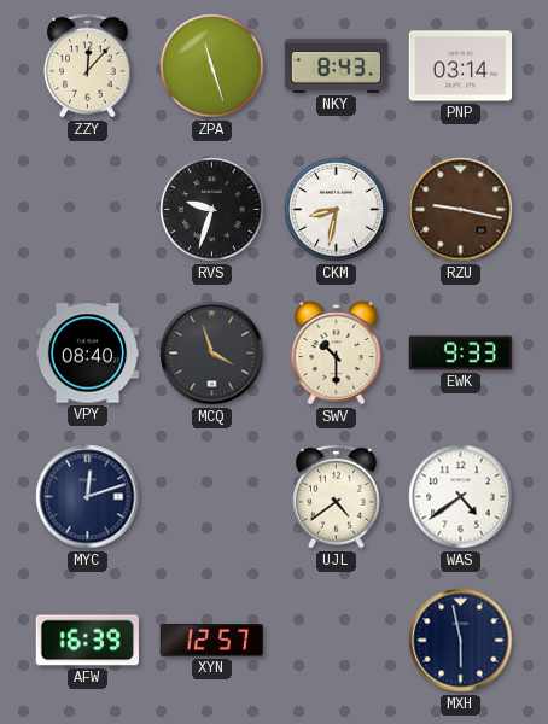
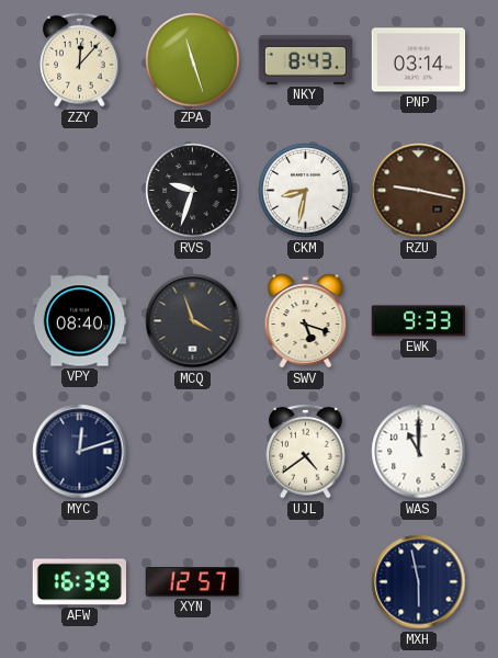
SWV: 10:30 -> 5:18 (306, 321)
WAS: 4:39 -> 11:00 (419, 452)
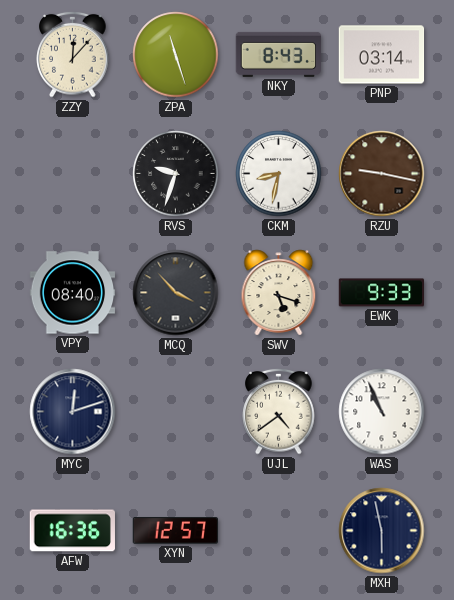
MCQ: 3:57 -> 3:53 (176, 293)
WAS: 11:00 -> 10:56 (382, 412)
AFW: 16:39 -> 16:36 (72, 531)
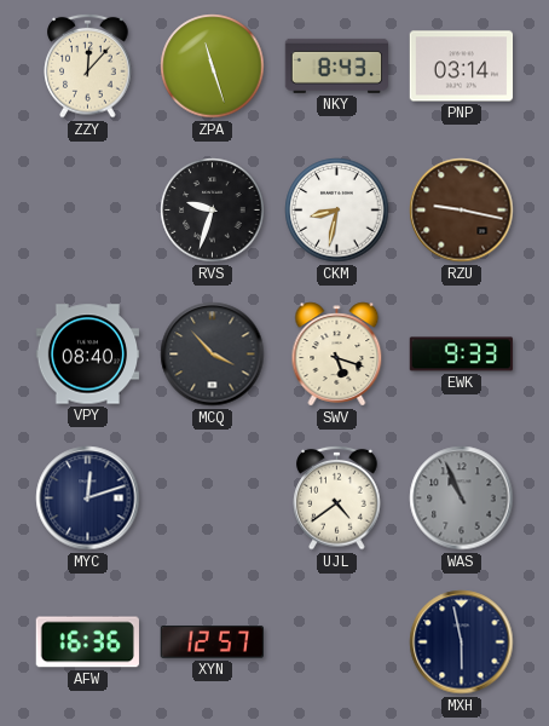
WAS dial: white -> grey (462, 499)
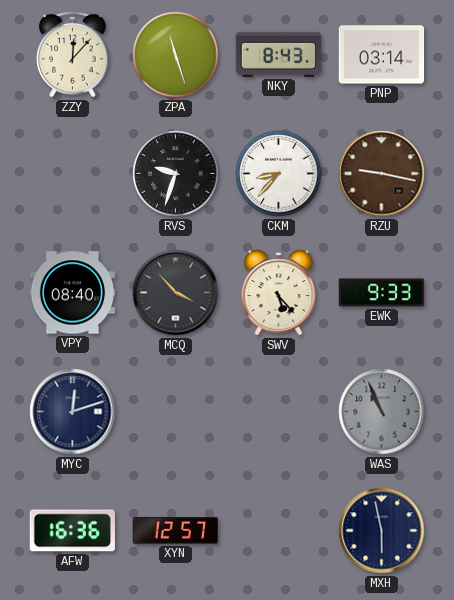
CKM: 8:32 -> 8:37 (279, 174)
SWV: 5:18 -> 5:23 (279, 293)
UJL: 4:39 -> none (337, 497)
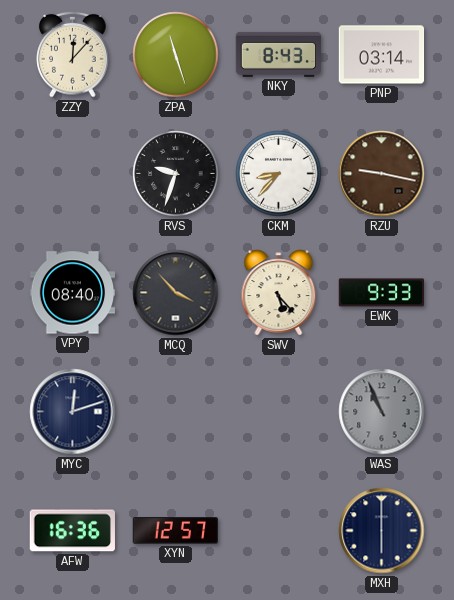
MXH: 5:58 -> 6:00 (382, 531)
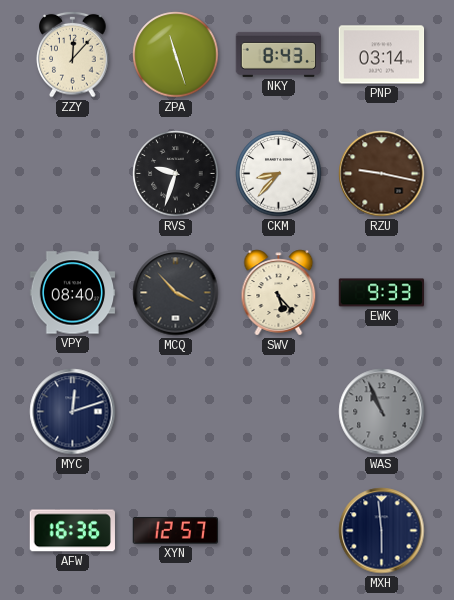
MXH: 6:00 -> 5:59 (382, 531)
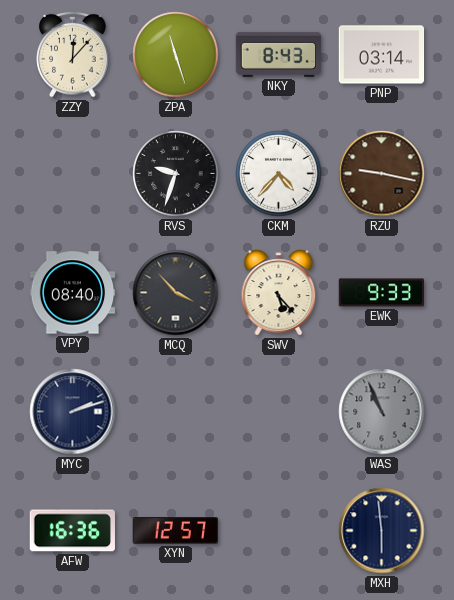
CKM: 8:37 -> 4:37 (279, 174)
MYC: 12:12 -> 2:12 (73, 412)
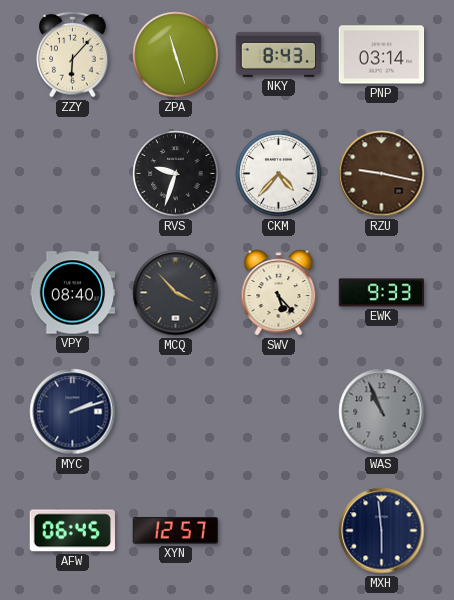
ZZY: 12:07 -> 6:07 (73, 54)
AFW: 16:36 -> 06:45 (72, 531)
